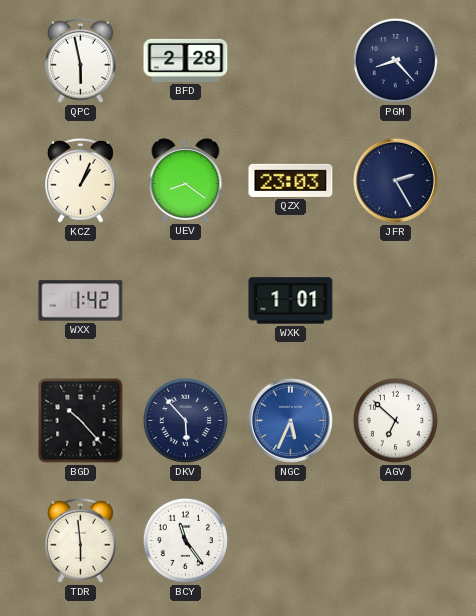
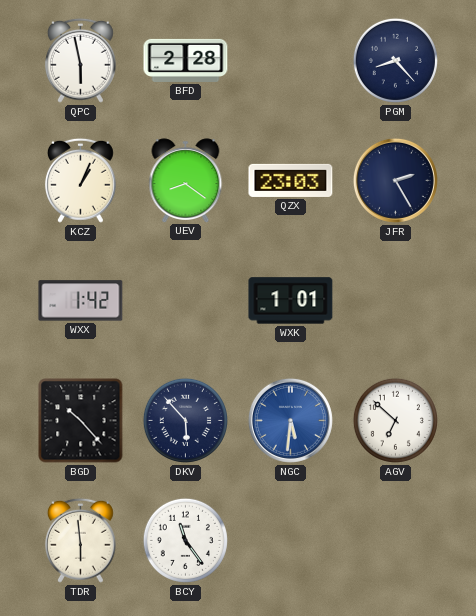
NGC: 5:34 -> 5:31 (290, 420)
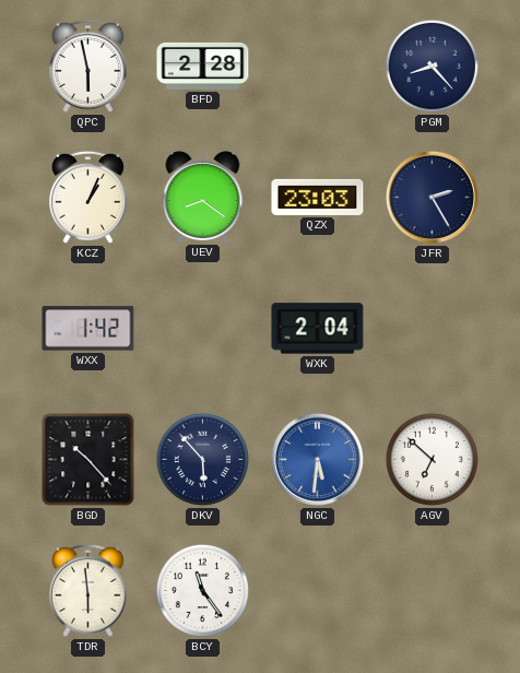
WXK: 1:01 -> 2:04 (318, 329)
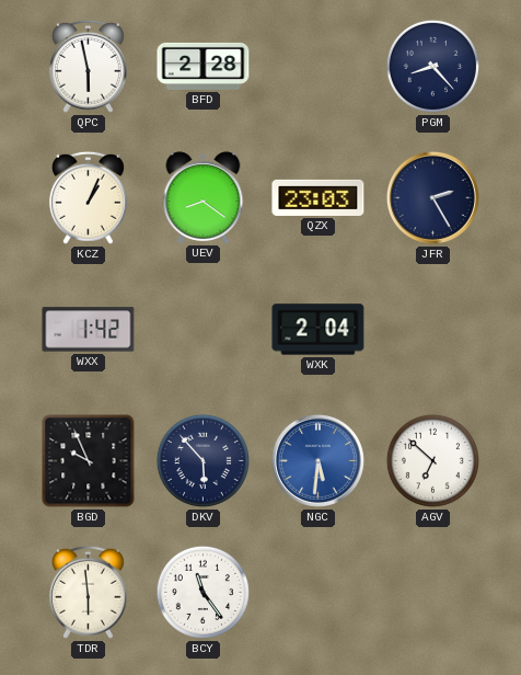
BGD: 10:23 -> 9:56 (89, 461)
